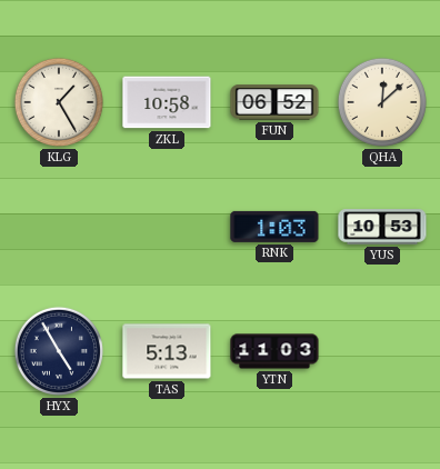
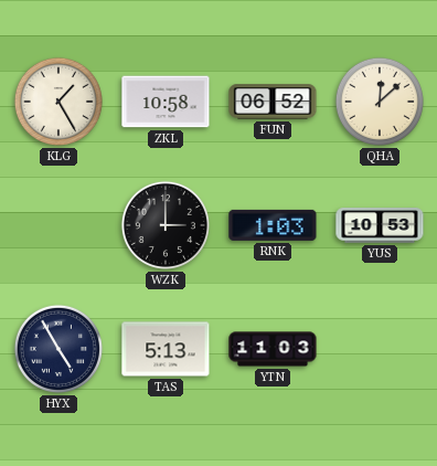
WZK: none -> 3:00 (166, 225)
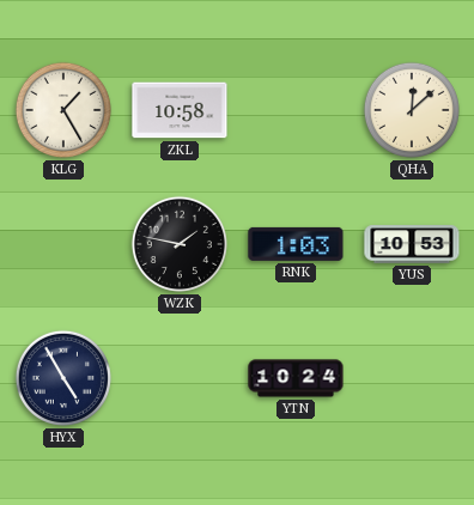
FUN: 06:52 -> none (273, 102)
WZK: 3:00 -> 1:47 (180, 244)
TAS: 5:13 -> none (166, 349)
YTN: 11:03 -> 10:24 (296, 378)
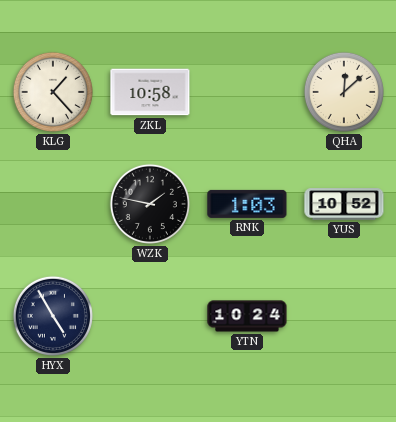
KLG: 1:25 -> 1:23 (53, 92)
YUS: 10:53 -> 10:52 (344, 204)
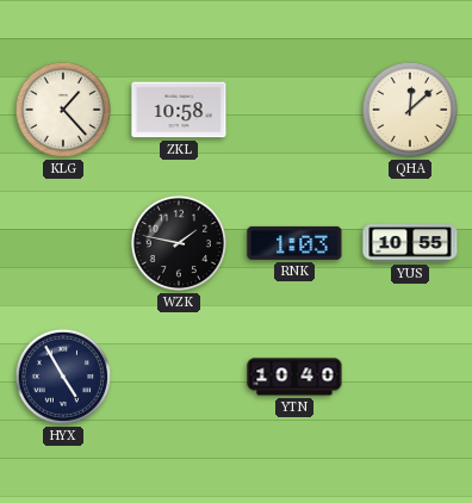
YUS: 10:52 -> 10:55 (410, 243)
YTN: 10:24 -> 10:40 (294, 377)
